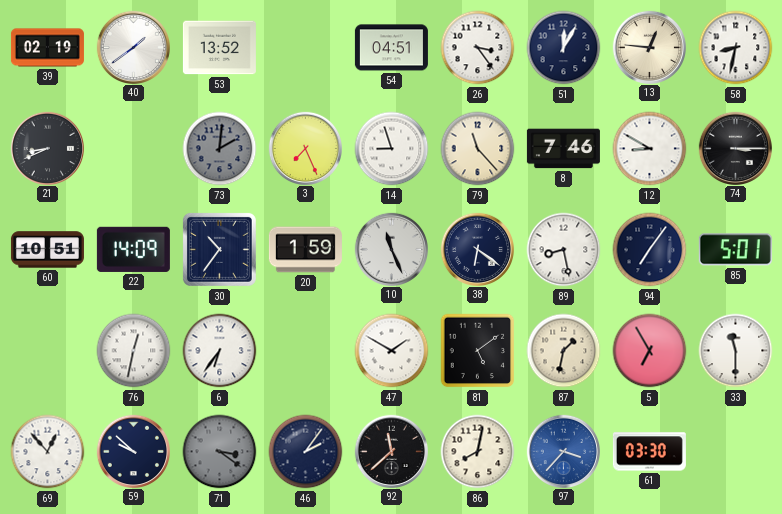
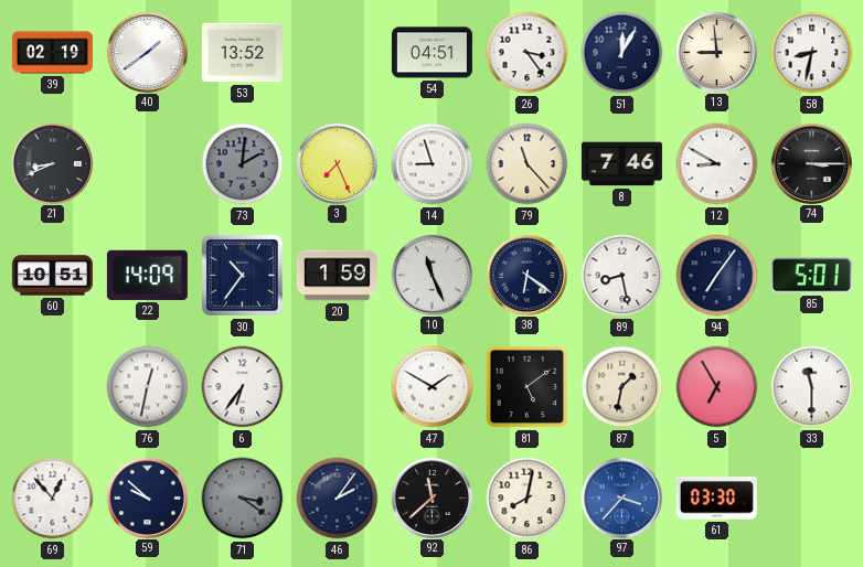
13: 12:46 -> 8:59 (716, 52)
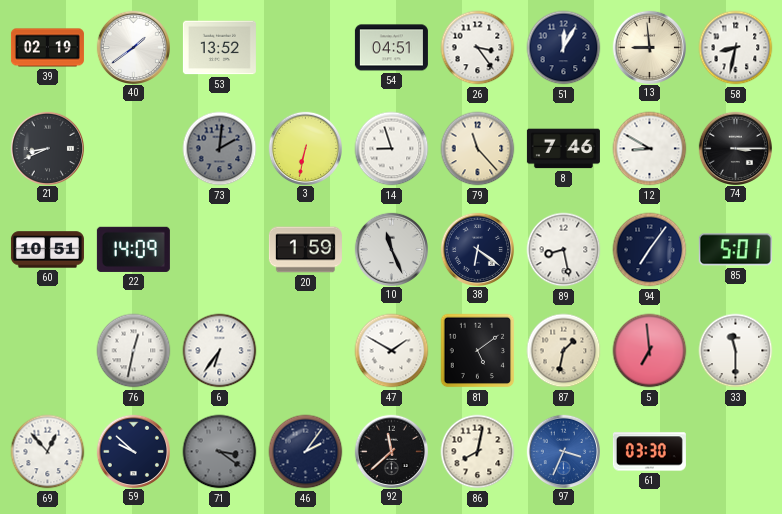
3: 7:26 -> 6:32 (305, 148)
30: 10:36 -> none (242, 275)
5: 6:55 -> 6:59 (650, 351)
97: 3:37 -> 3:34 (563, 451)
